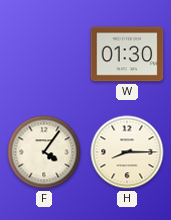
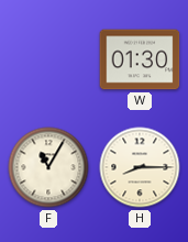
F: 4:06 -> 11:05 (48, 167)
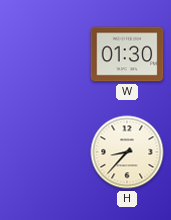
F: 11:05 -> none (48, 167)
H: 8:15 -> 8:37 (127, 152)
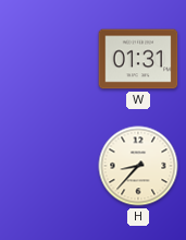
W: 01:30 -> 01:31 (138, 59)
